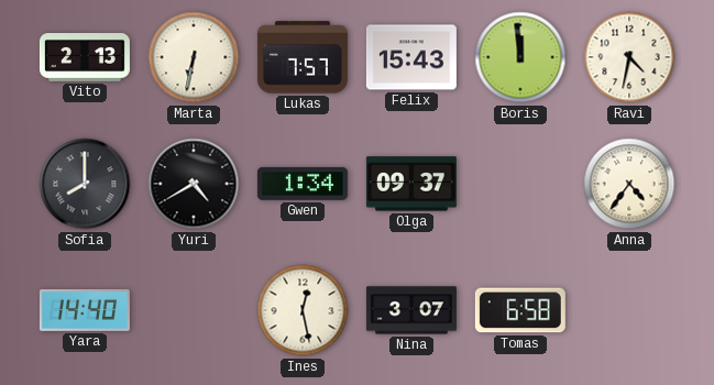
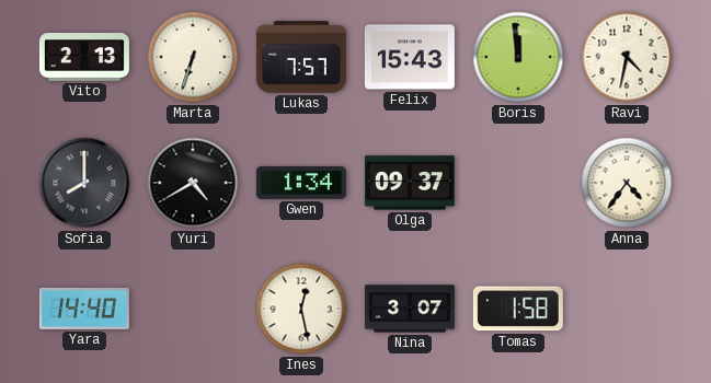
Marta: 6:32 -> 6:33 (193, 57)
Tomas: 6:58 -> 1:58 (518, 309)
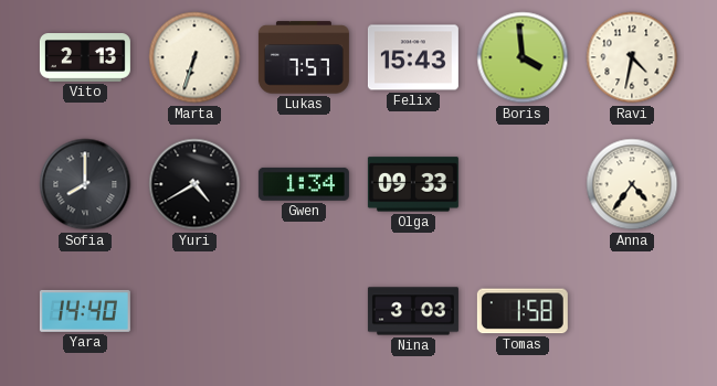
Boris: 11:59 -> 3:59 (523, 57)
Olga: 09:37 -> 09:33 (413, 184)
Ines: 12:28 -> none (301, 309)
Nina: 3:07 -> 3:03 (413, 311)
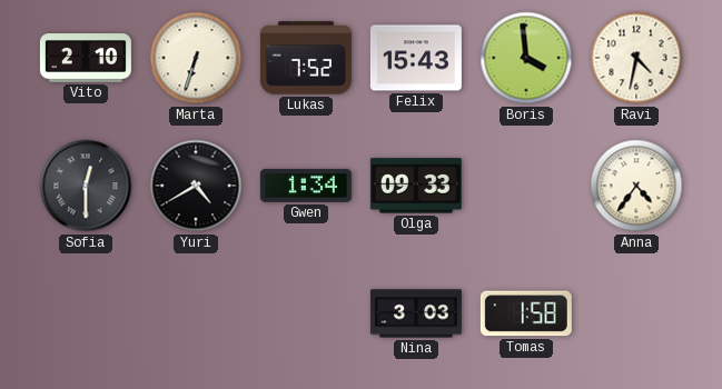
Vito: 2:13 -> 2:10 (86, 59)
Lukas: 7:57 -> 7:52 (306, 58)
Sofia: 8:00 -> 12:30 (86, 186)
Yara: 14:40 -> none (85, 311)
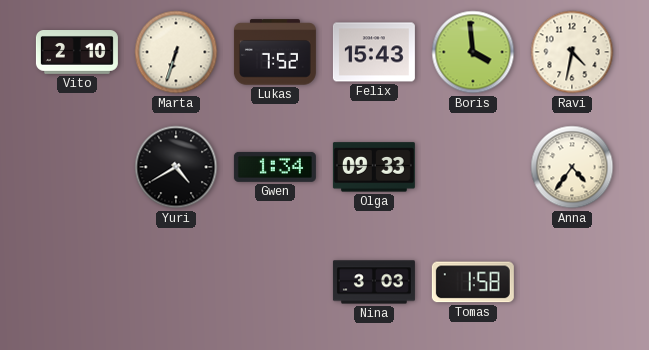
Sofia: 12:30 -> none (86, 186)
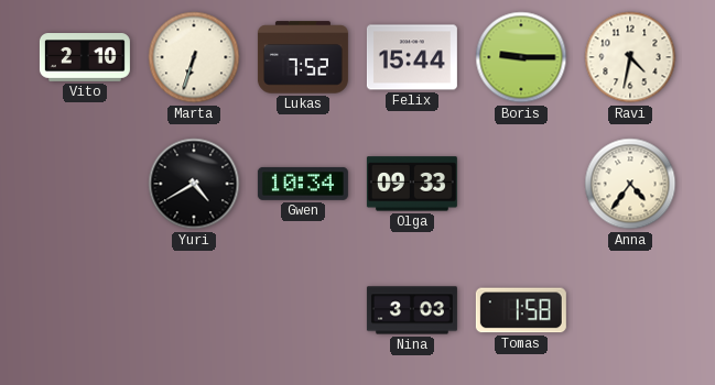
Felix: 15:43 -> 15:44 (412, 57)
Boris: 3:59 -> 9:15 (521, 57)
Gwen: 1:34 -> 10:34 (303, 184)
